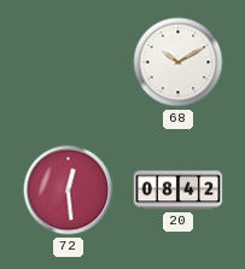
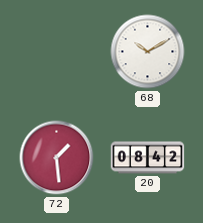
72: 12:29 -> 1:29 (57, 158)
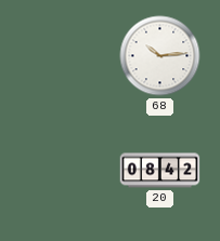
68: 10:10 -> 10:14 (160, 56)
72: 1:29 -> none (57, 158)
